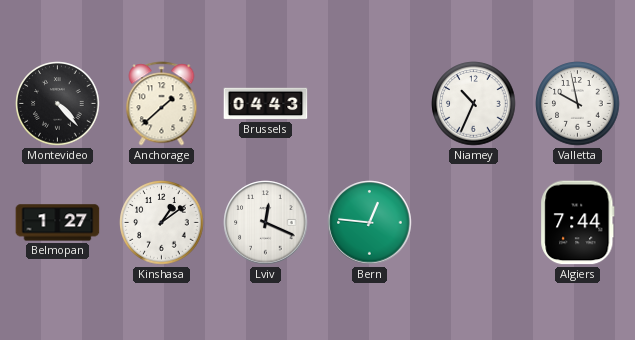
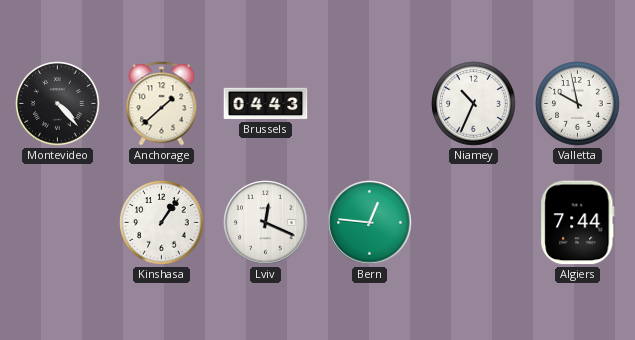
Belmopan: 1:27 -> none (58, 223)
Kinshasa: 1:09 -> 1:06 (162, 223)
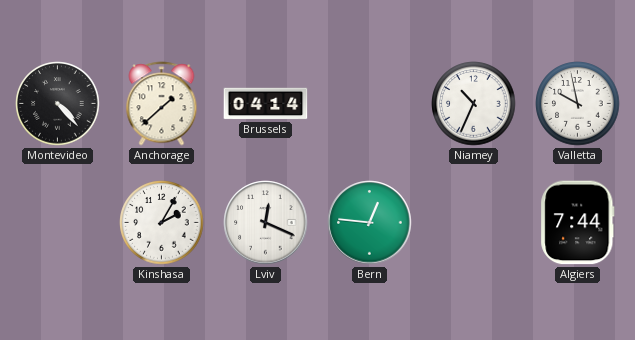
Brussels: 04:43 -> 04:14 (266, 104)
Kinshasa: 1:06 -> 2:05 (162, 223)
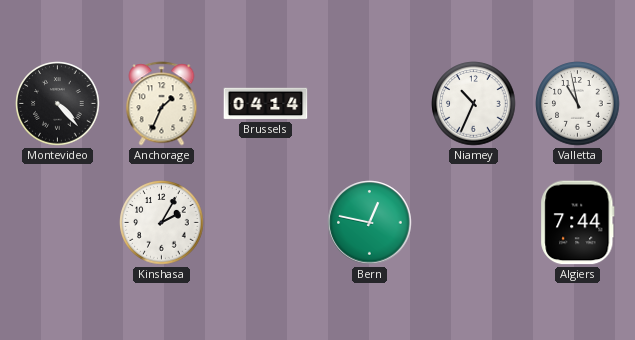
Anchorage: 1:38 -> 1:34 (162, 104)
Valletta: 9:58 -> 10:58 (578, 104)
Lviv: 12:19 -> none (266, 223)
Bern: 12:46 -> 12:47 (370, 223)
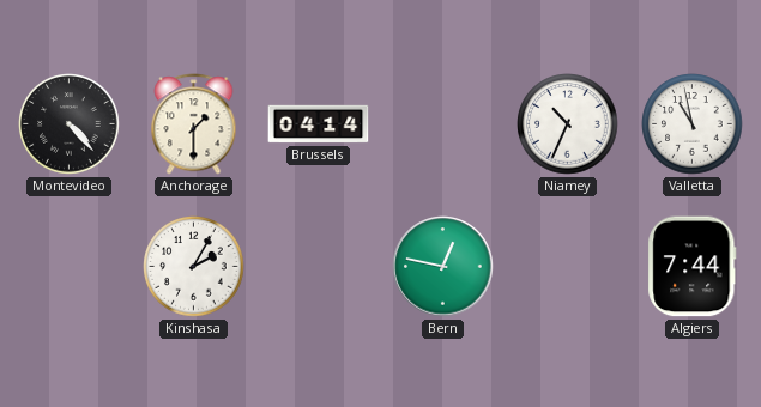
Anchorage: 1:34 -> 1:30 (194, 124)
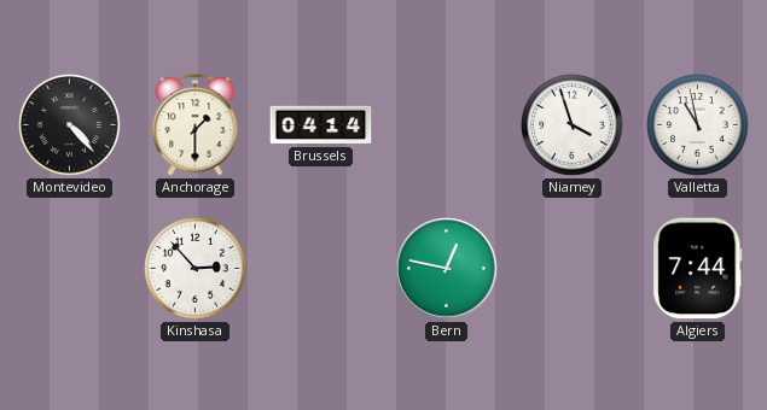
Niamey: 10:34 -> 3:57 (573, 125)
Kinshasa: 2:05 -> 2:53 (196, 269)
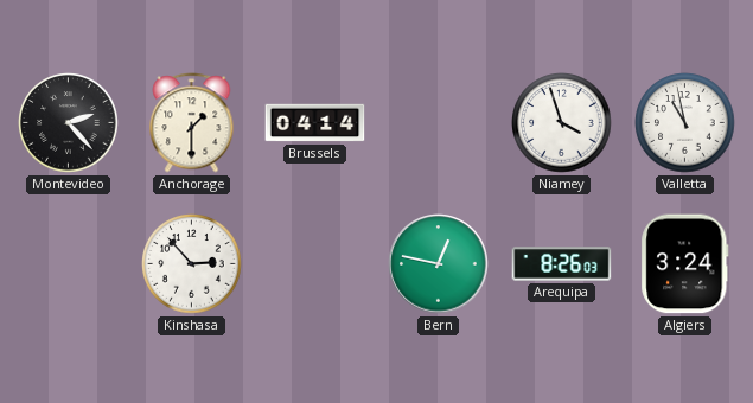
Montevideo: 4:23 -> 2:23 (69, 123)
Arequipa: none -> 8:26 (562, 264)
Algiers: 7:44 -> 3:24 (685, 264)
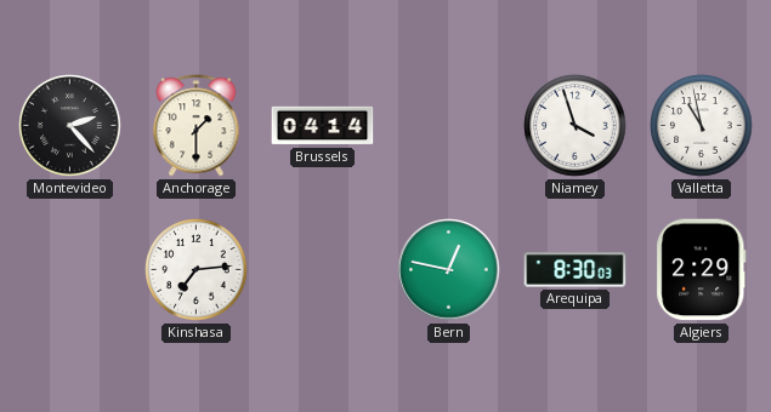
Kinshasa: 2:53 -> 7:14 (197, 270)
Arequipa: 8:26 -> 8:30 (576, 270)
Algiers: 3:24 -> 2:29 (702, 270)
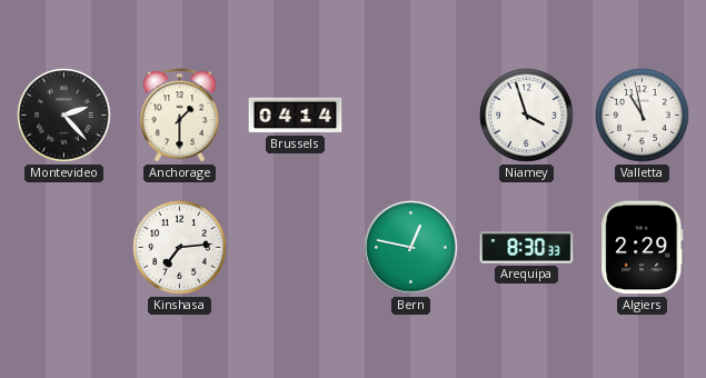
Arequipa: 8:30:03 -> 8:30:33 (527, 248)
